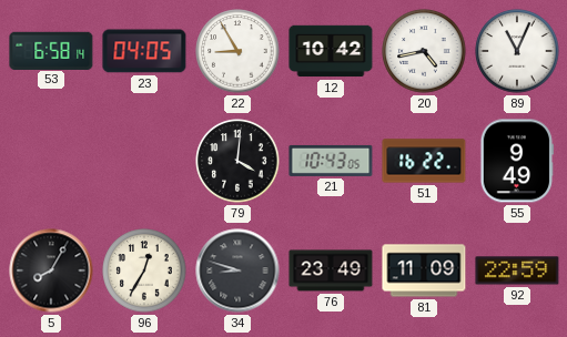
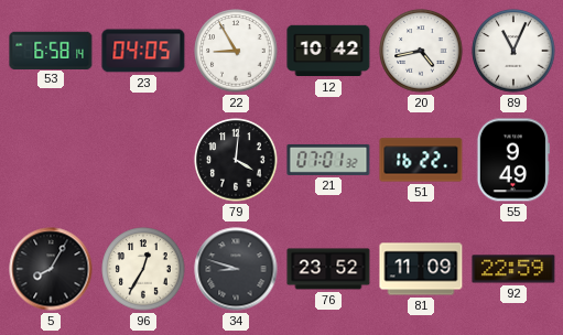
21: 10:43 -> 07:01 (328, 160)
76: 23:49 -> 23:52 (328, 269)
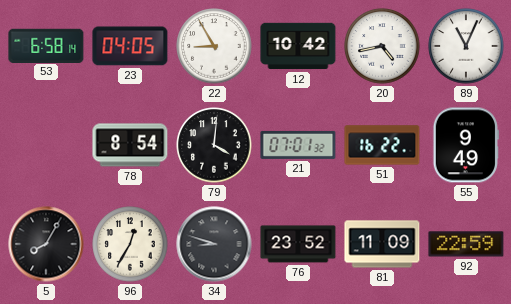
78: none -> 8:54 (130, 145)
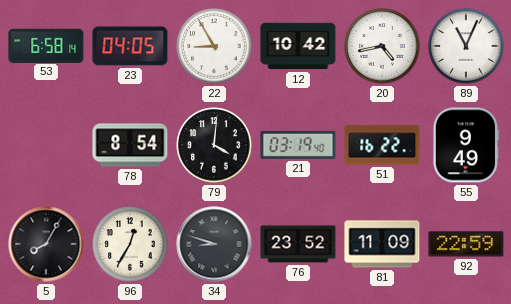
21: 07:01 -> 03:19 (298, 145)
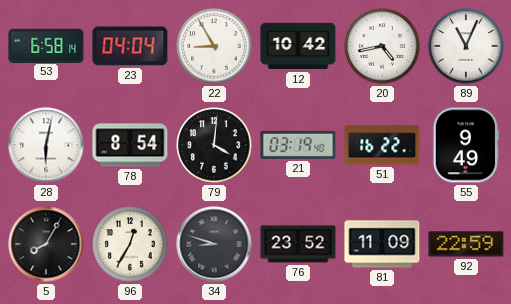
23: 04:05 -> 04:04 (130, 46)
28: none -> 6:02 (46, 145)
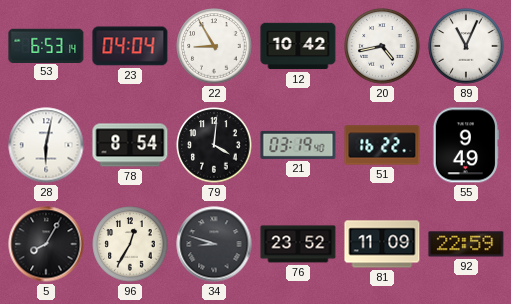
53: 6:58 -> 6:53 (46, 45)
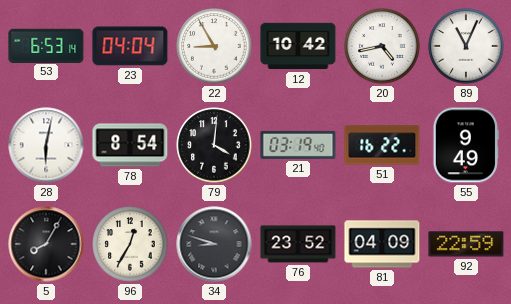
81: 11:09 -> 04:09 (382, 244)
